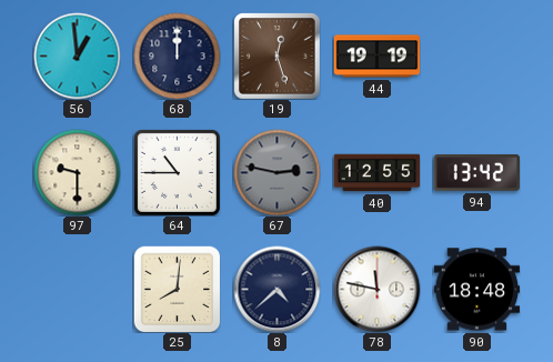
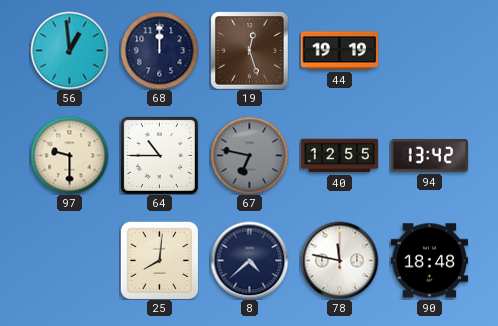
67: 2:47 -> 6:47 (249, 155)
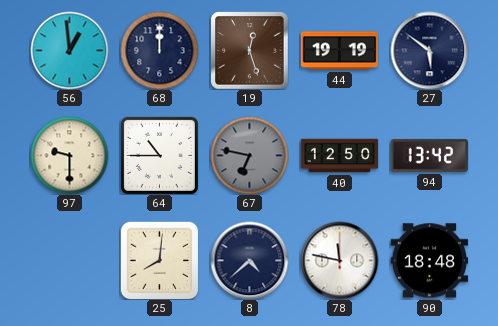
27: none -> 5:51 (429, 50)
40: 12:55 -> 12:50 (339, 156)
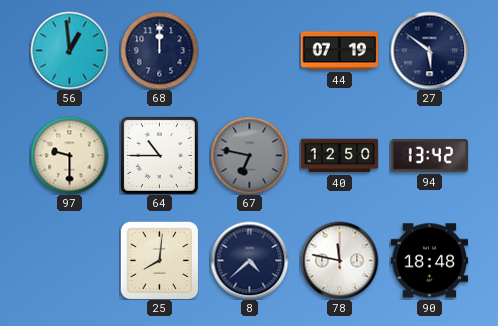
19: 12:27 -> none (249, 50)
44: 19:19 -> 07:19 (339, 51)
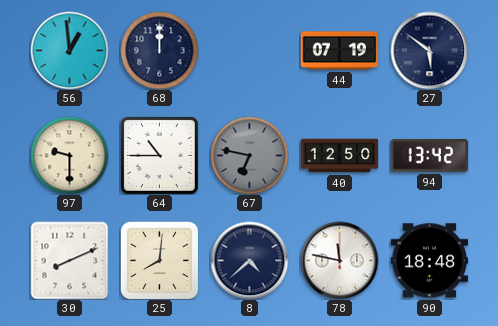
30: none -> 8:11 (69, 260)
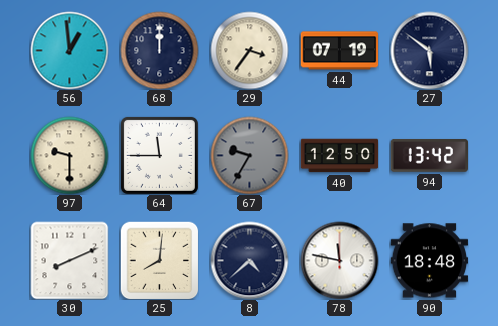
29: none -> 3:36 (249, 50)
64: 10:45 -> 11:45 (159, 155)
67: 6:47 -> 9:35 (249, 155)
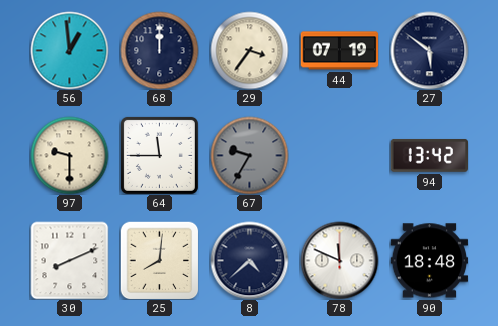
40: 12:50 -> none (339, 156)
78: 11:47 -> 11:49 (339, 260)
